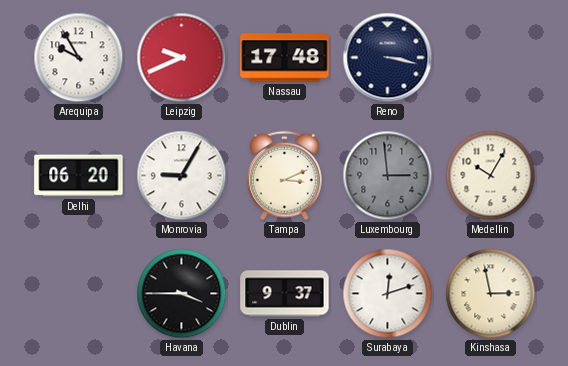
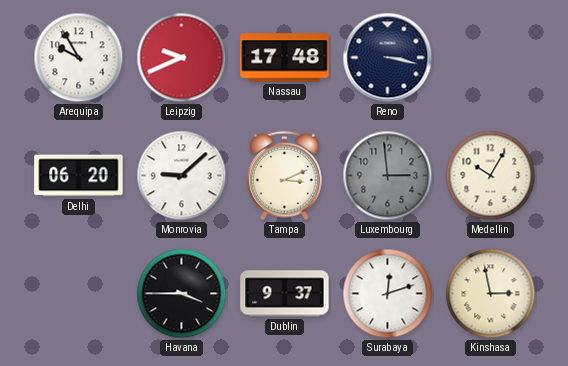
Monrovia: 9:05 -> 9:08 (182, 176)
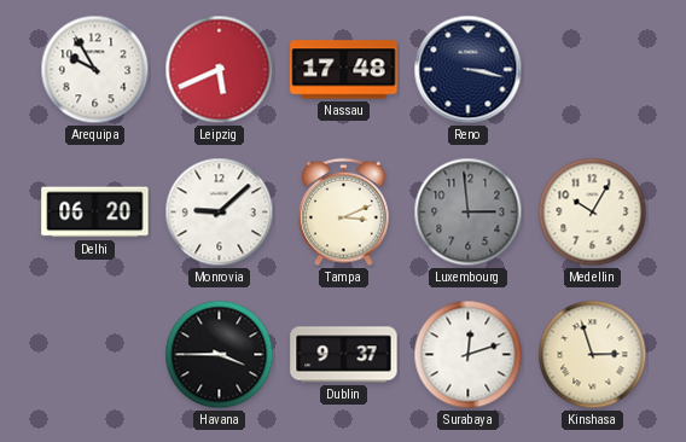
Leipzig: 9:41 -> 5:41 (220, 70)
Kinshasa: 2:58 -> 2:57 (593, 355)
